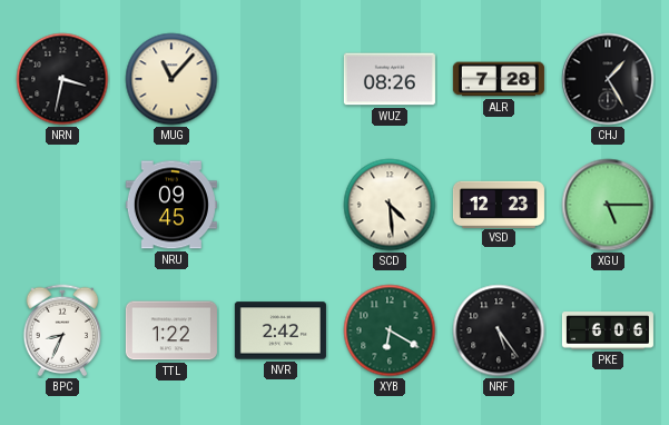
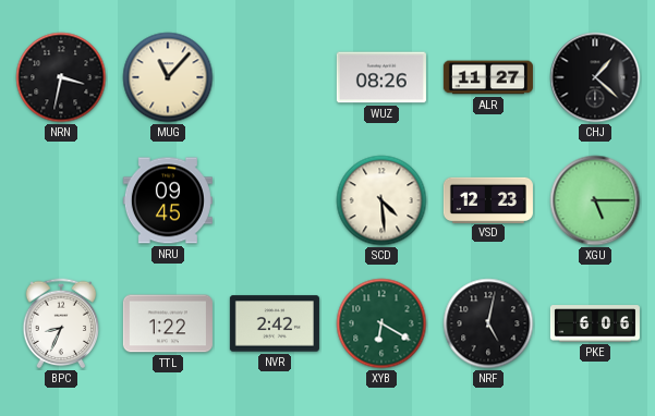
ALR: 7:28 -> 11:27 (488, 77)
CHJ: 1:25 -> 1:22 (595, 77)
NRF: 5:24 -> 5:02 (488, 323)
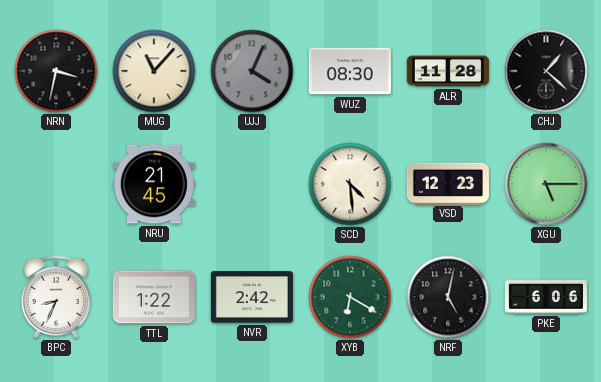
UJJ: none -> 4:04 (252, 71)
WUZ: 08:26 -> 08:30 (350, 71)
ALR: 11:27 -> 11:28 (448, 71)
NRU: 09:45 -> 21:45 (154, 184)
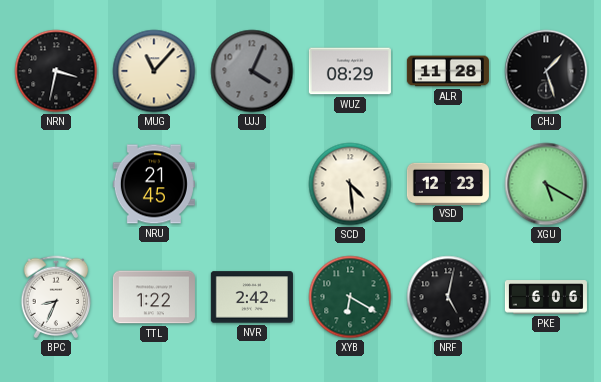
WUZ: 08:30 -> 08:29 (350, 71)
CHJ: 1:22 -> 1:27 (546, 71)
XGU: 5:15 -> 5:20 (546, 184)
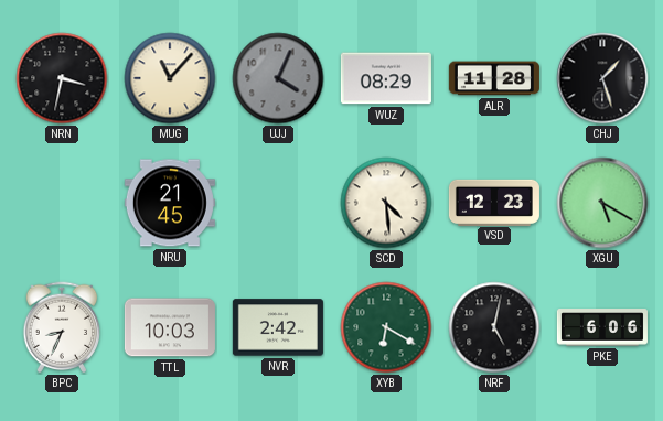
TTL: 1:22 -> 10:03 (170, 327)
